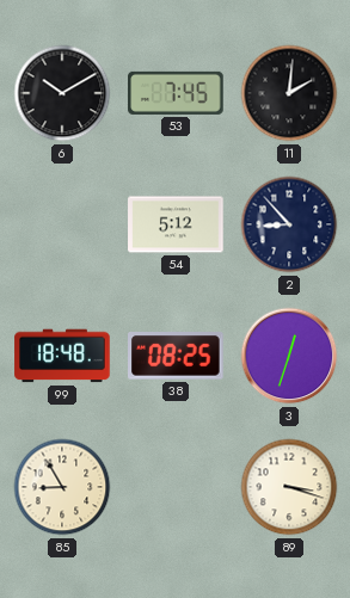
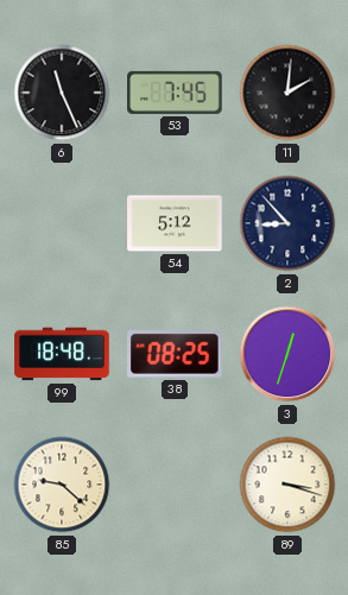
6: 10:10 -> 11:26 (62, 93)
85: 8:55 -> 9:22 (62, 485)
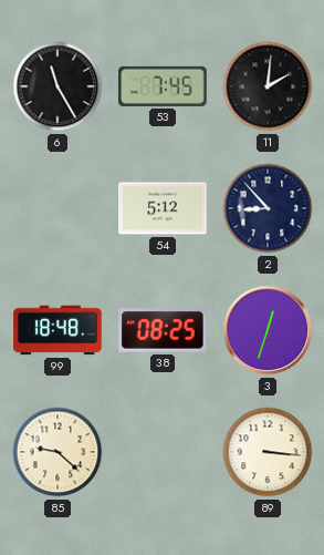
6: 11:26 -> 11:25 (58, 86)
89: 3:18 -> 3:16 (268, 452)
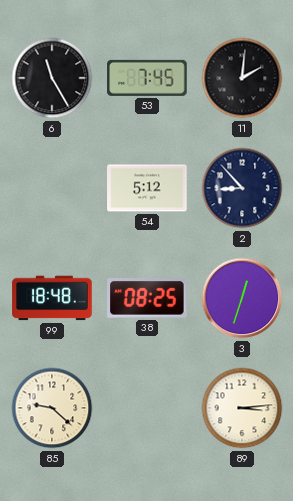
89: 3:16 -> 3:14 (242, 408)
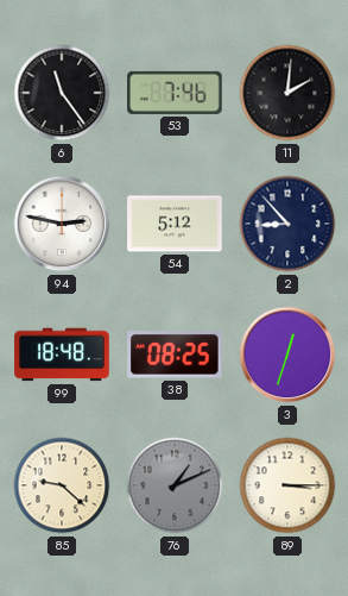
6: 11:25 -> 11:24 (62, 93)
53: 7:45 -> 7:46 (175, 93)
94: none -> 2:47 (62, 224)
76: none -> 1:11 (175, 485)
89: 3:14 -> 3:15 (287, 485)
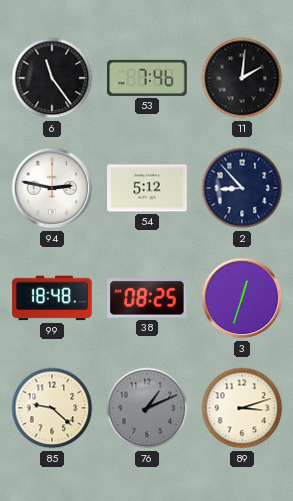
89: 3:15 -> 3:12 (242, 408)
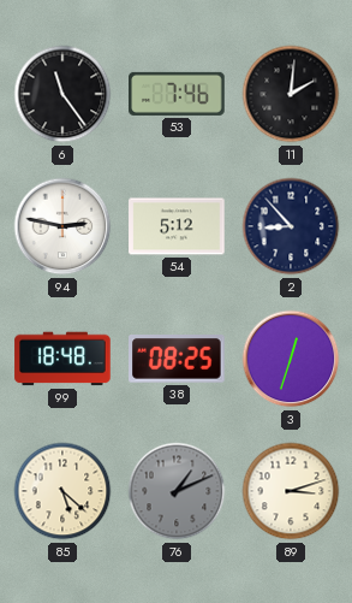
85: 9:22 -> 5:22 (62, 491)
